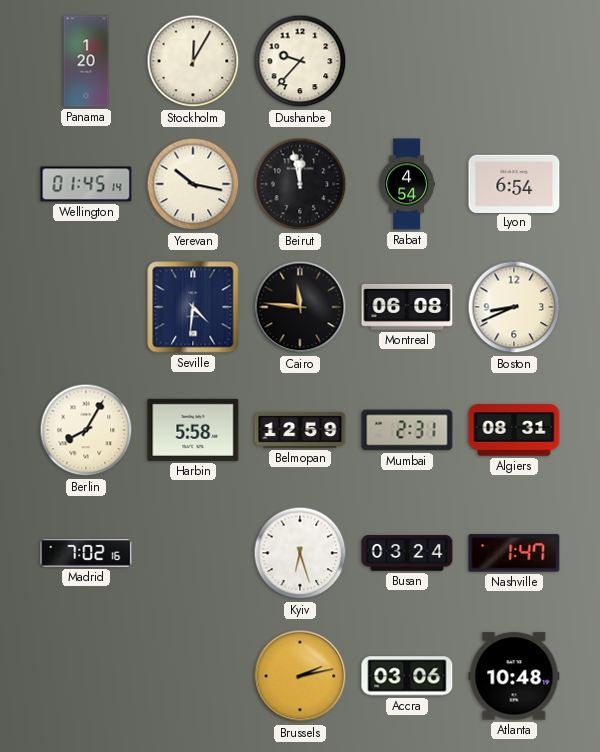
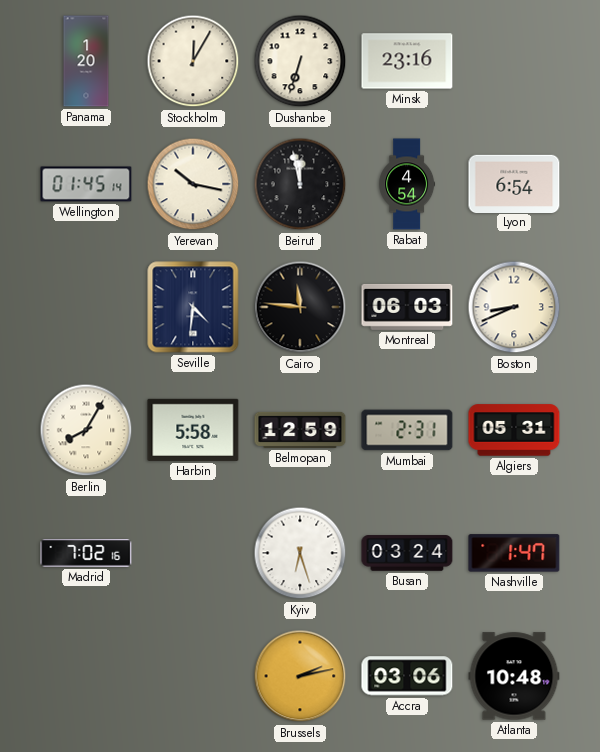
Dushanbe: 9:37 -> 6:33 (300, 61)
Minsk: none -> 23:16 (407, 61)
Montreal: 06:08 -> 06:03 (407, 307)
Algiers: 08:31 -> 05:31 (514, 430)
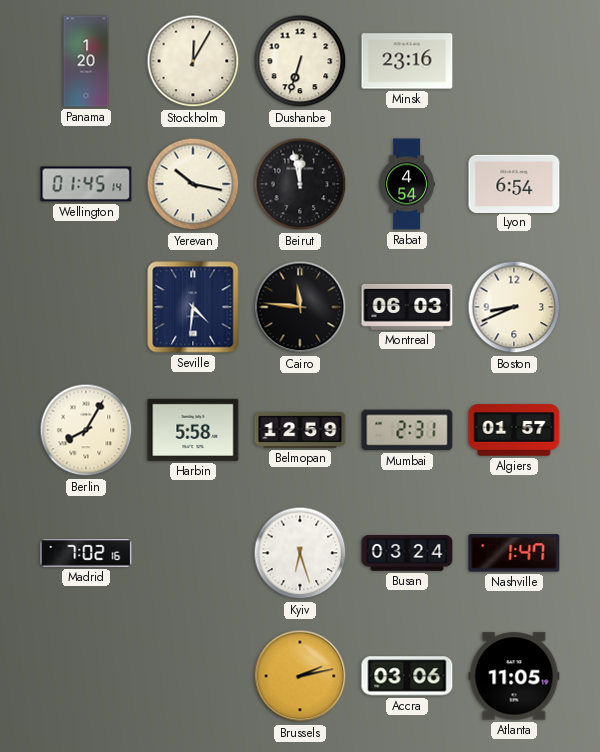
Algiers: 05:31 -> 01:57 (514, 430)
Atlanta: 10:48 -> 11:05 (514, 676)
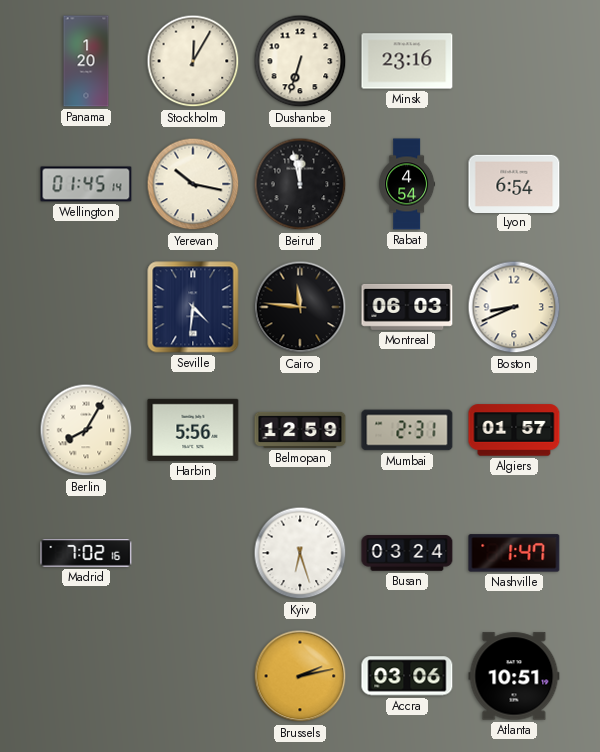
Harbin: 5:58 -> 5:56 (193, 430)
Atlanta: 11:05 -> 10:51 (514, 676)
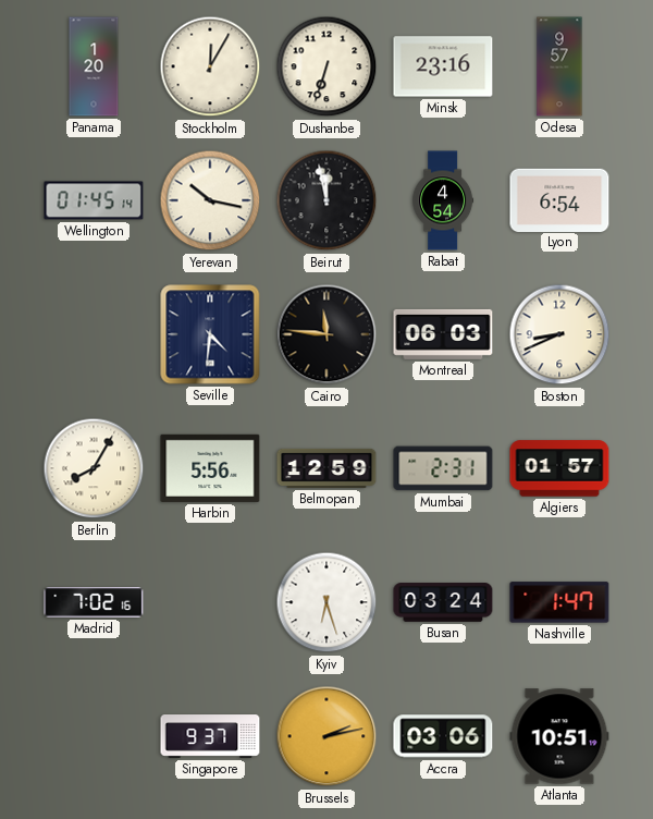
Odesa: none -> 9:57 (559, 66)
Singapore: none -> 9:37 (210, 736)
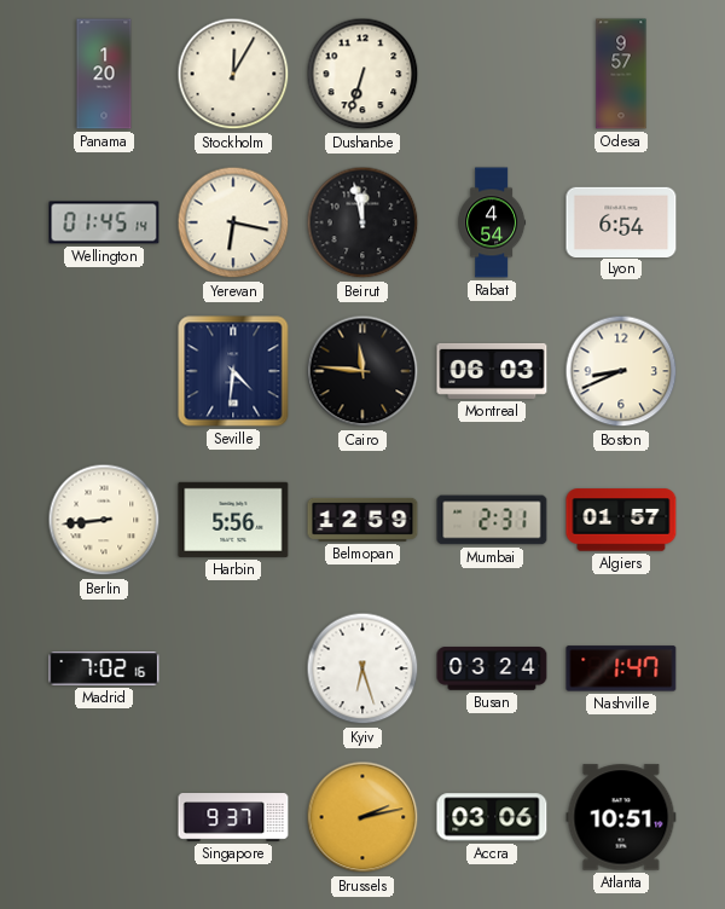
Minsk: 23:16 -> none (443, 66)
Yerevan: 10:17 -> 6:17 (233, 222)
Berlin: 8:05 -> 8:44 (104, 520)
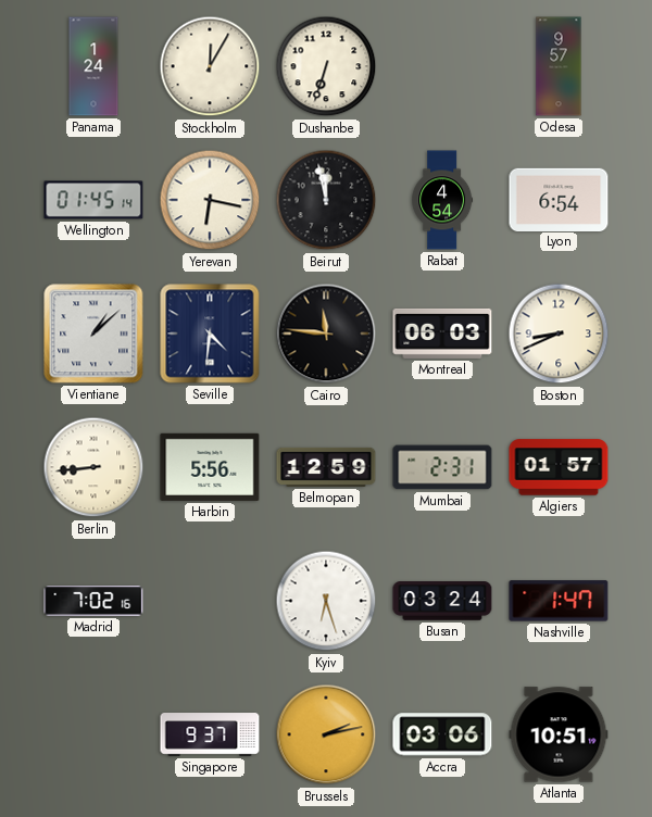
Panama: 1:20 -> 1:24 (93, 66)
Vientiane: none -> 1:08 (93, 334)
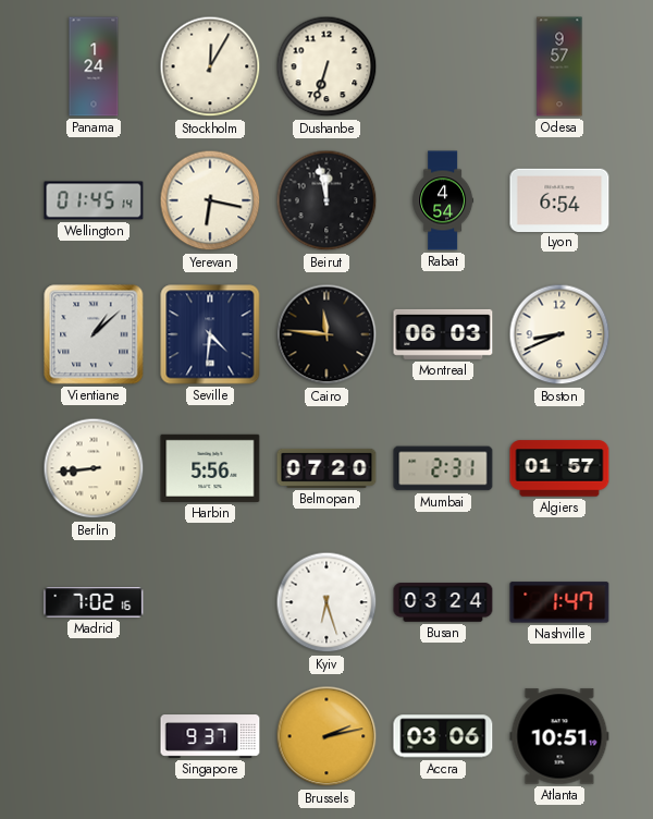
Belmopan: 12:59 -> 07:20 (326, 468)
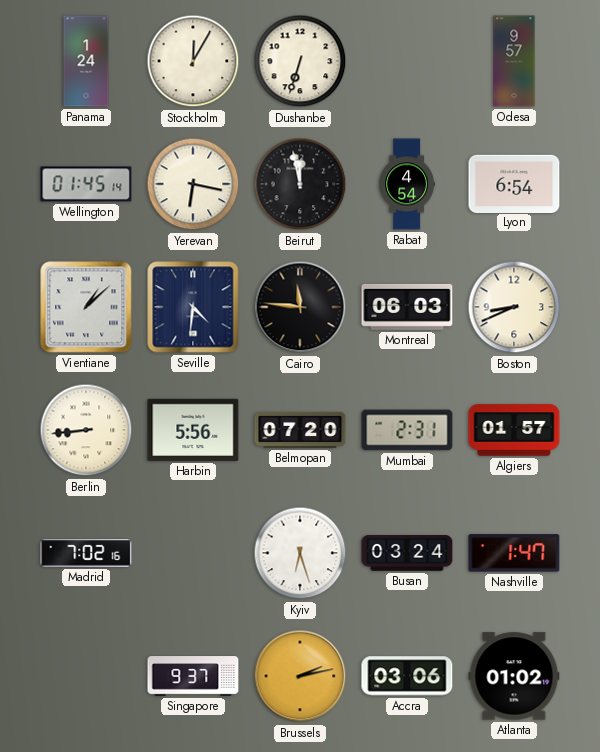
Atlanta: 10:51 -> 01:02 (514, 676)
